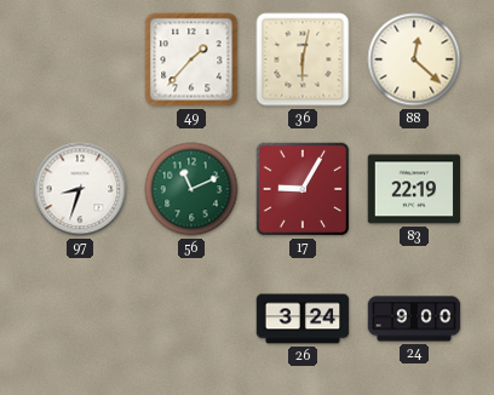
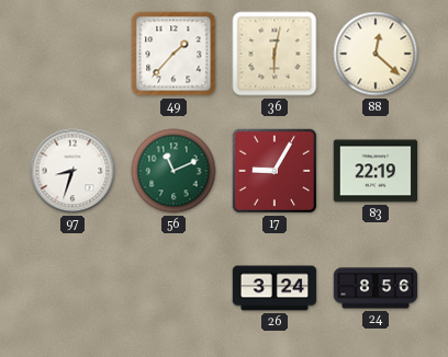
24: 9:00 -> 8:56 (376, 288)
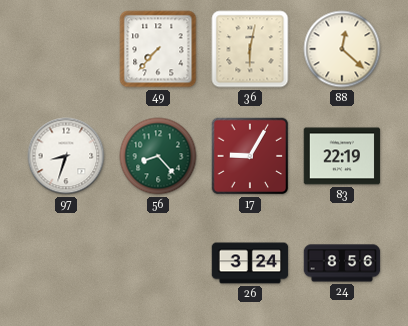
49: 1:37 -> 7:37 (158, 49)
56: 11:11 -> 8:23 (158, 156)
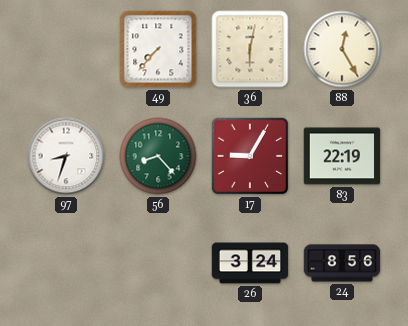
88: 12:22 -> 12:25 (342, 49)
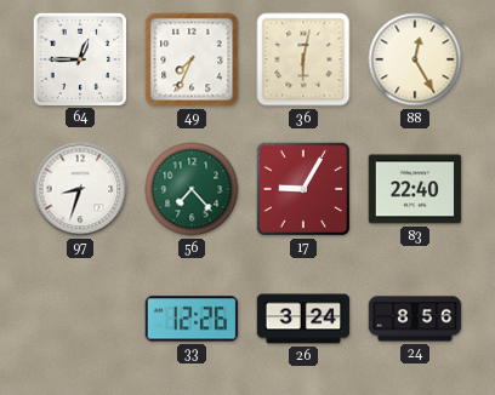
64: none -> 12:45 (79, 58)
49: 7:37 -> 7:34 (192, 59)
56: 8:23 -> 7:23 (192, 189)
83: 22:19 -> 22:40 (415, 189)
33: none -> 12:26 (192, 319)
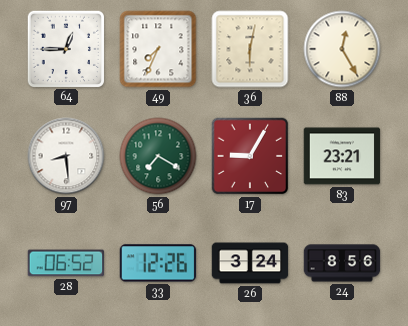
97: 8:33 -> 8:29 (66, 156)
56: 7:23 -> 7:20 (158, 156)
83: 22:40 -> 23:21 (342, 156)
28: none -> 06:52 (66, 263)
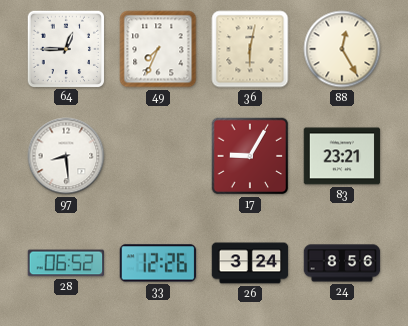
56: 7:20 -> none (158, 156)
